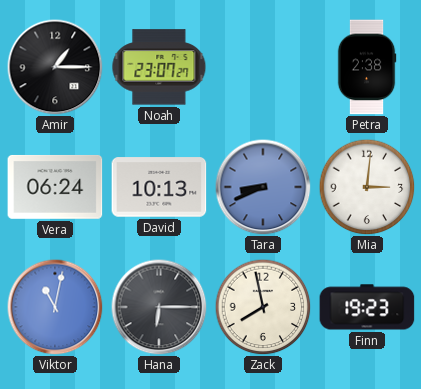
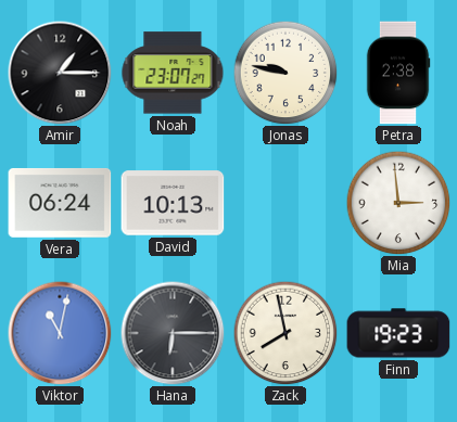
Jonas: none -> 9:47 (285, 73)
Tara: 8:41 -> none (263, 187)
Mia: 3:01 -> 2:59 (398, 203)
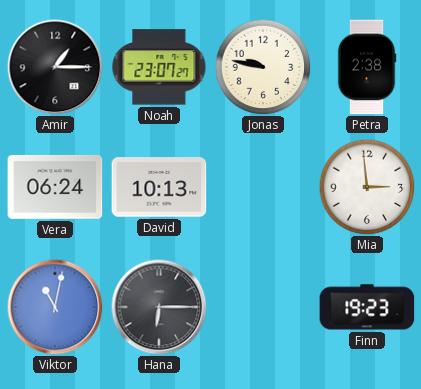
Zack: 7:58 -> none (285, 333)
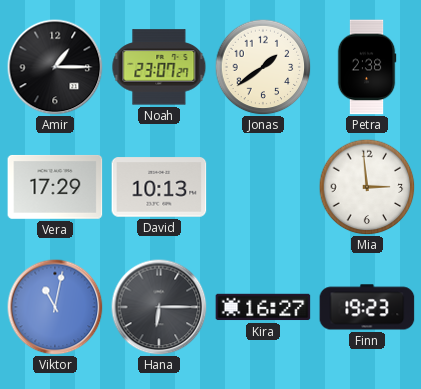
Jonas: 9:47 -> 1:39 (263, 67)
Vera: 06:24 -> 17:29 (55, 187)
Kira: none -> 16:27 (263, 307)
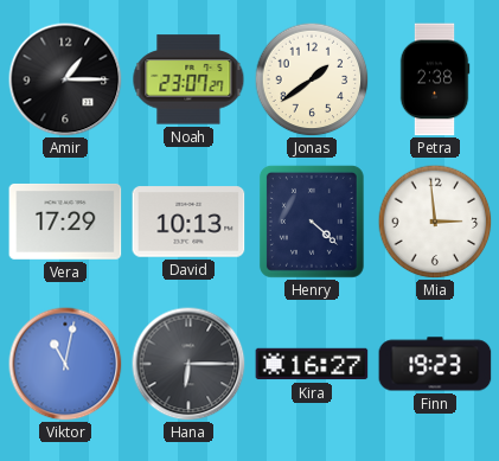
Henry: none -> 4:22 (312, 222)
